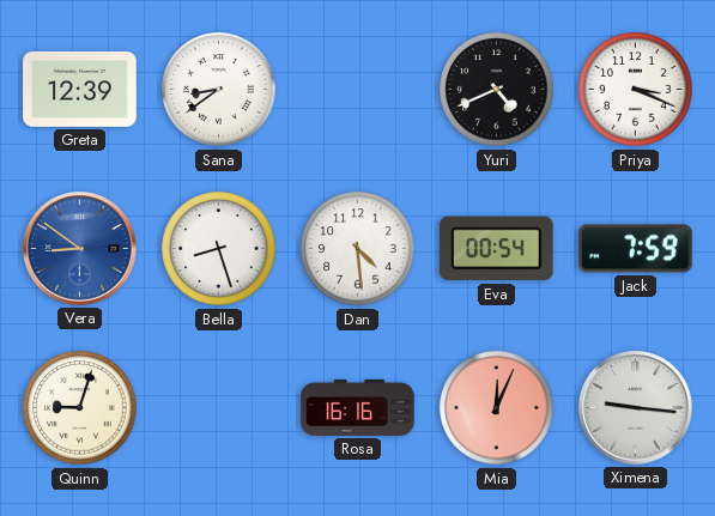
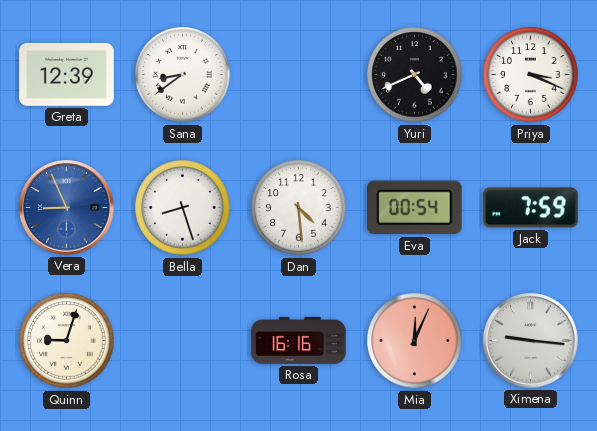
Vera: 8:51 -> 8:56 (67, 208)
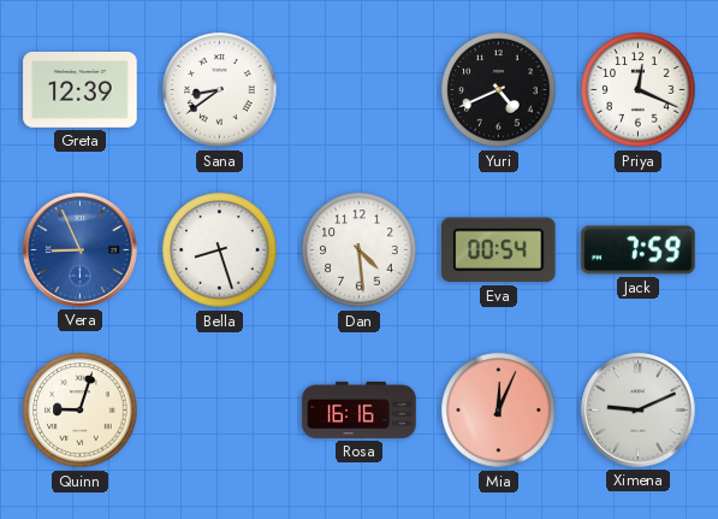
Priya: 3:19 -> 12:19 (639, 90)
Ximena: 9:16 -> 9:11 (639, 411)
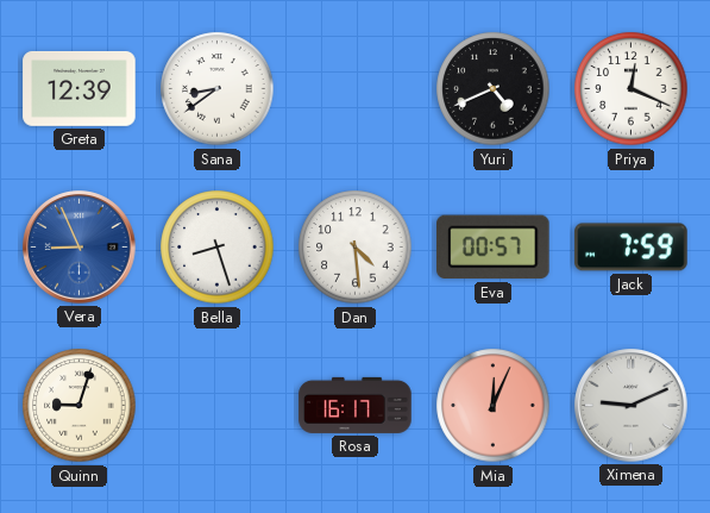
Eva: 00:54 -> 00:57 (494, 248)
Rosa: 16:16 -> 16:17 (356, 405)
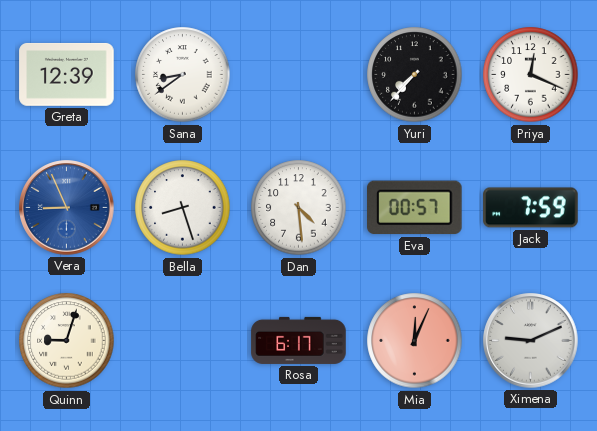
Yuri: 4:41 -> 7:37 (415, 75)
Rosa: 16:17 -> 6:17 (299, 340)
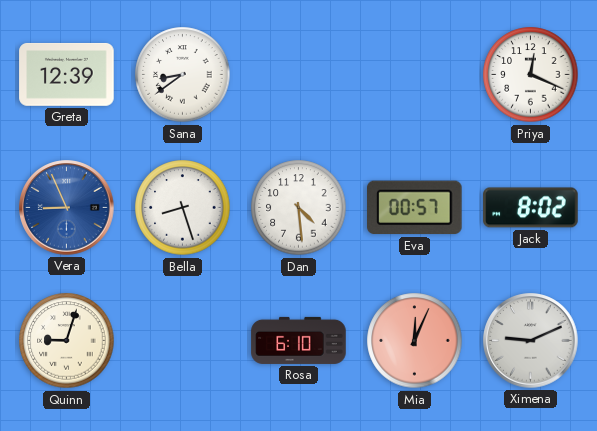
Yuri: 7:37 -> none (415, 75)
Jack: 7:59 -> 8:02 (531, 208)
Rosa: 6:17 -> 6:10 (299, 340)
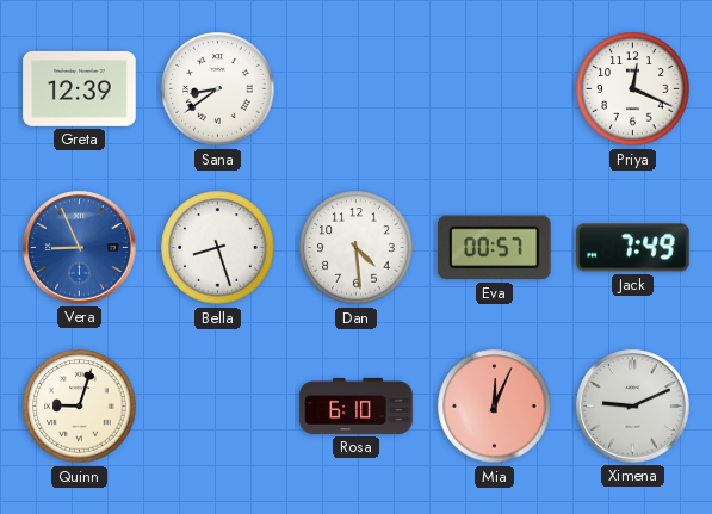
Jack: 8:02 -> 7:49 (633, 248)
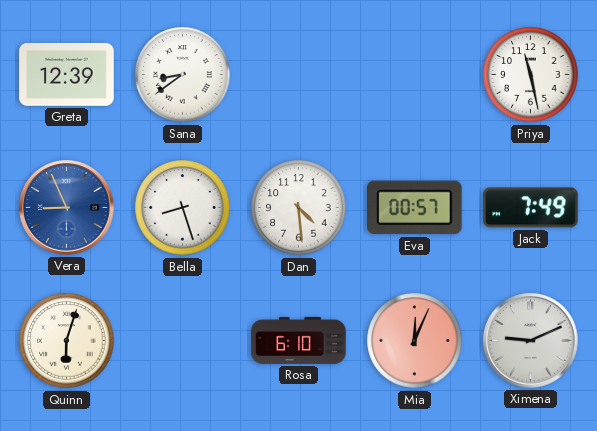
Priya: 12:19 -> 11:28 (531, 75)
Quinn: 9:03 -> 6:03 (67, 341)
